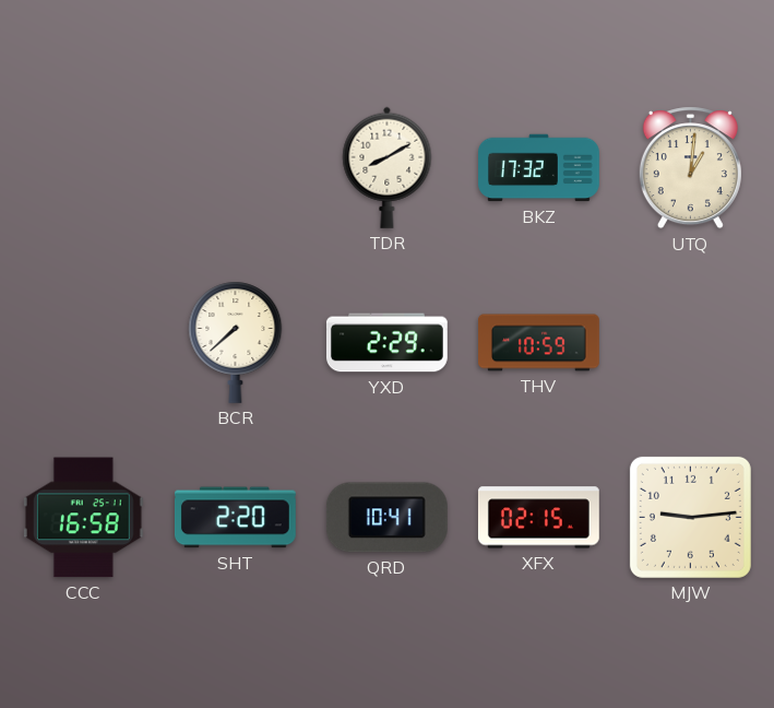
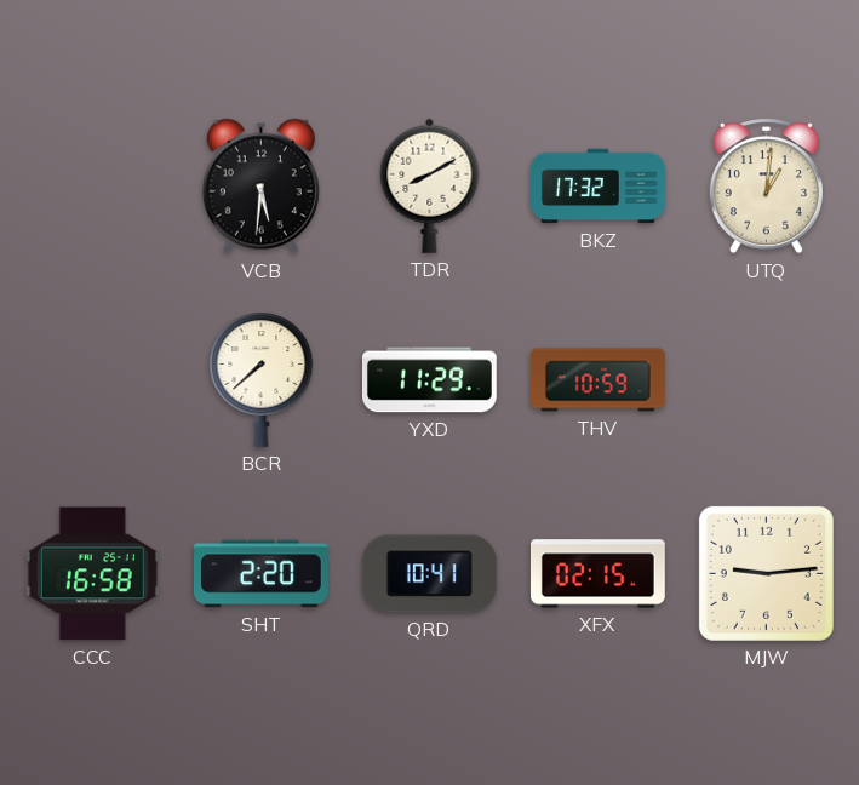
VCB: none -> 5:31 (260, 187)
YXD: 2:29 -> 11:29 (429, 380)
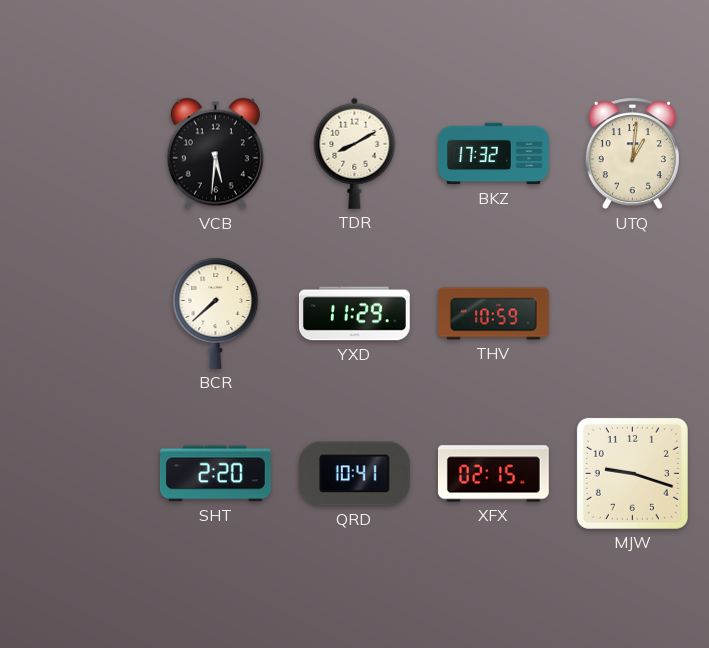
CCC: 16:58 -> none (92, 574)
MJW: 9:14 -> 9:18 (632, 473)
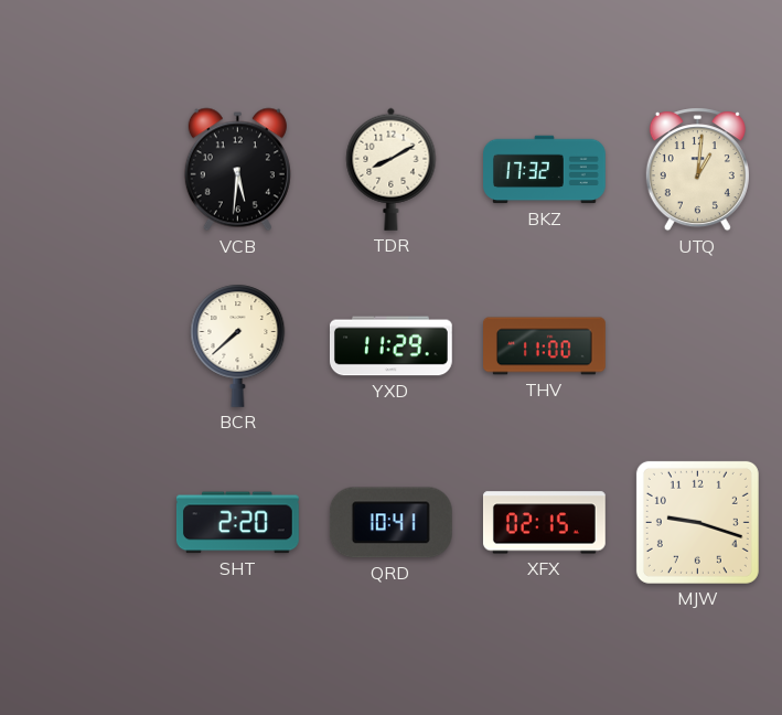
THV: 10:59 -> 11:00 (545, 346)
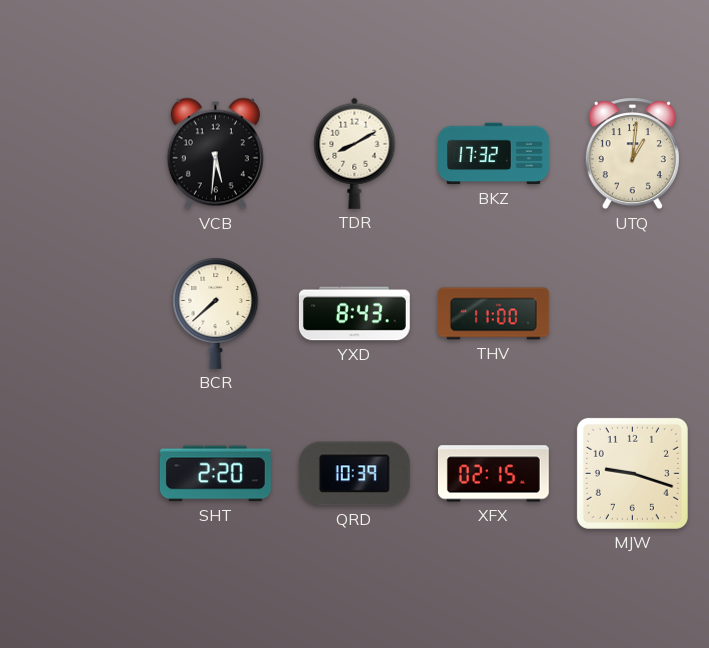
YXD: 11:29 -> 8:43 (354, 314)
QRD: 10:41 -> 10:39 (354, 474)
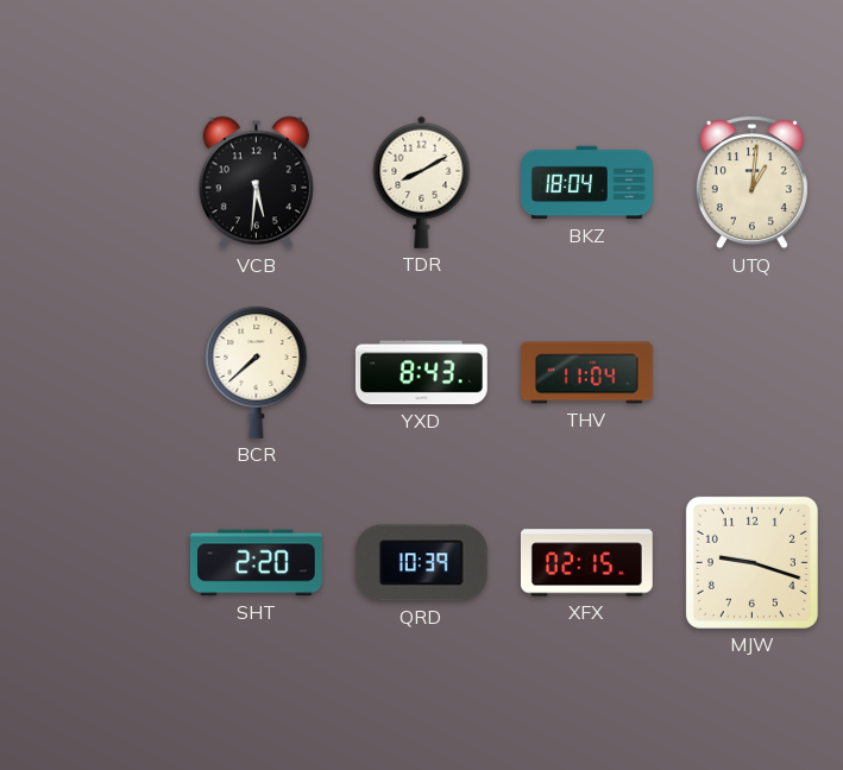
BKZ: 17:32 -> 18:04 (587, 183)
THV: 11:00 -> 11:04 (587, 373)
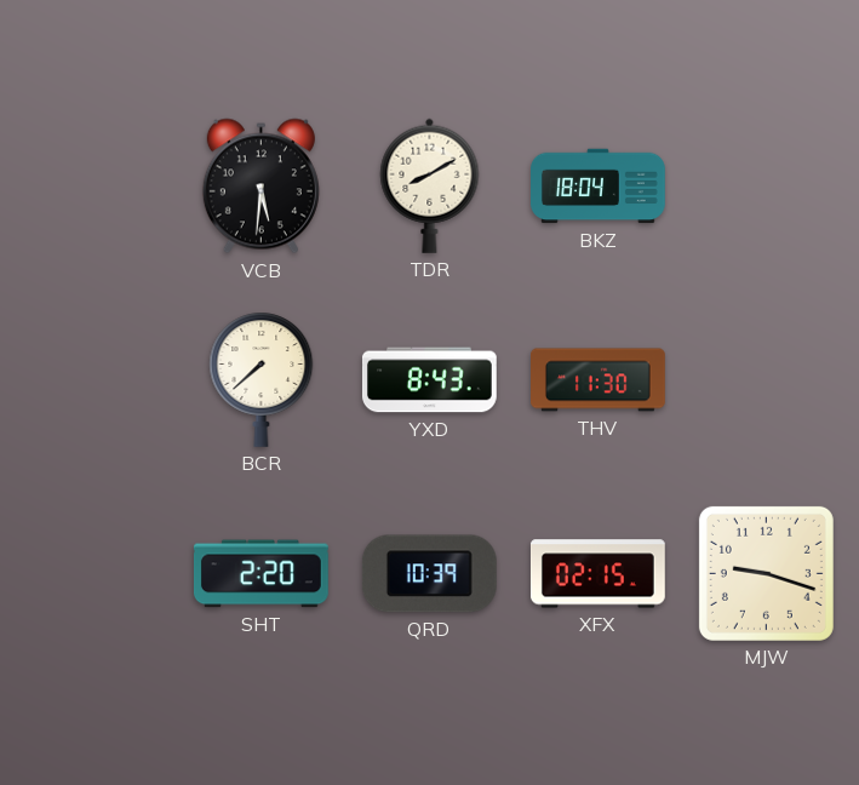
UTQ: 1:01 -> none (751, 183)
THV: 11:04 -> 11:30 (599, 380)
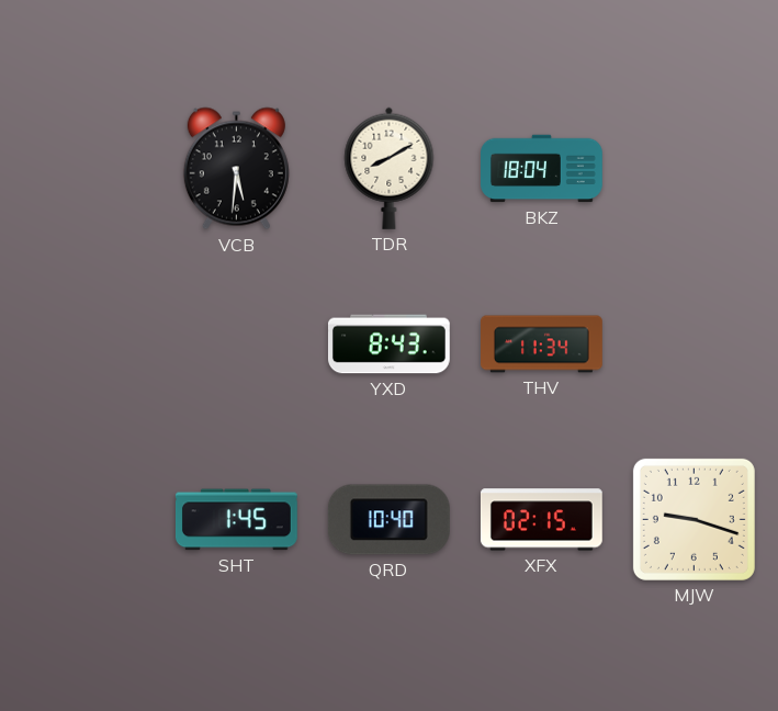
BCR: 7:38 -> none (262, 379)
THV: 11:30 -> 11:34 (542, 345)
SHT: 2:20 -> 1:45 (236, 520)
QRD: 10:39 -> 10:40 (388, 520)
